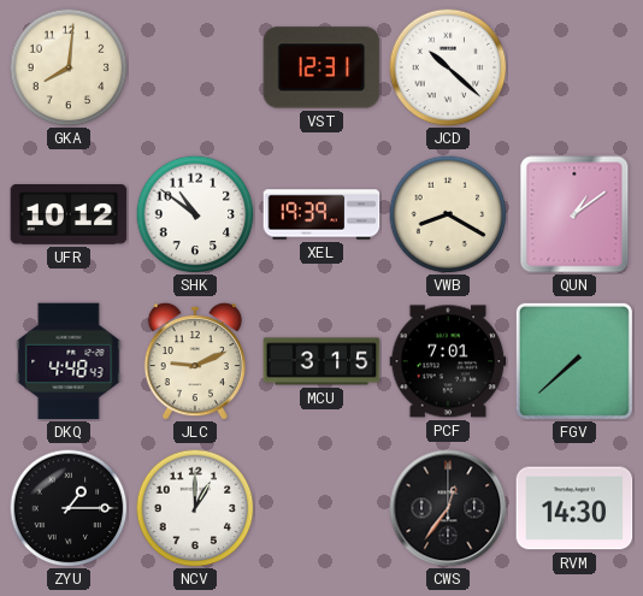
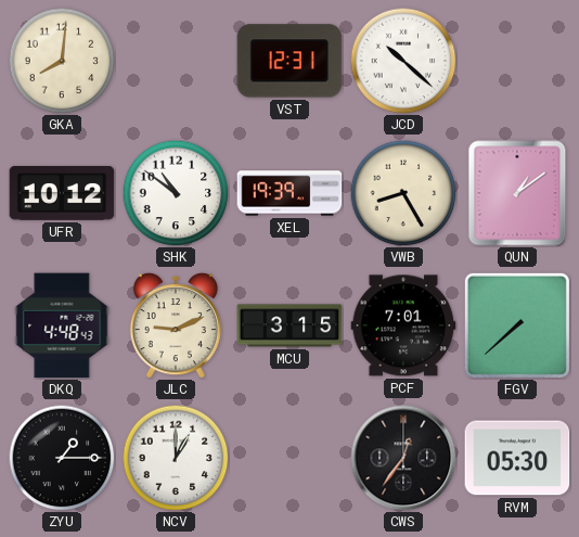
VWB: 8:20 -> 8:25 (403, 193)
RVM: 14:30 -> 05:30 (517, 458)
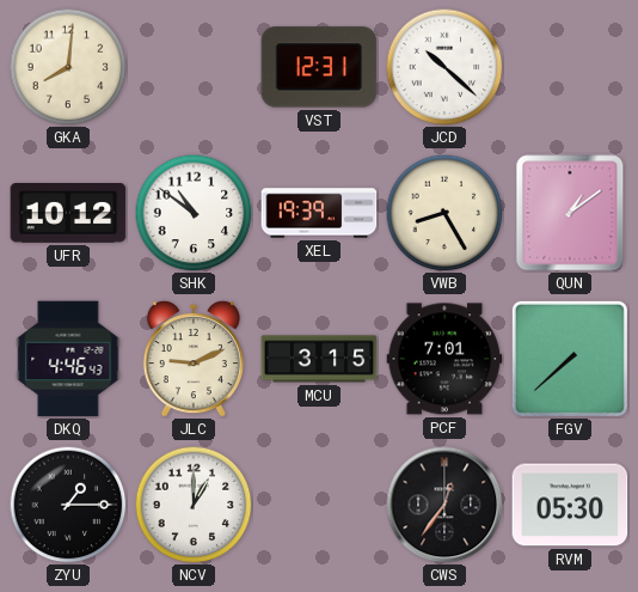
DKQ: 4:48 -> 4:46 (68, 359)
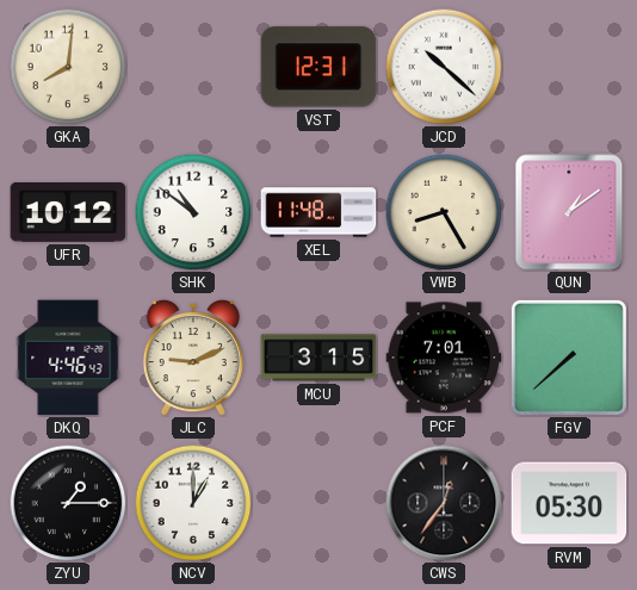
XEL: 19:39 -> 11:48 (318, 212)
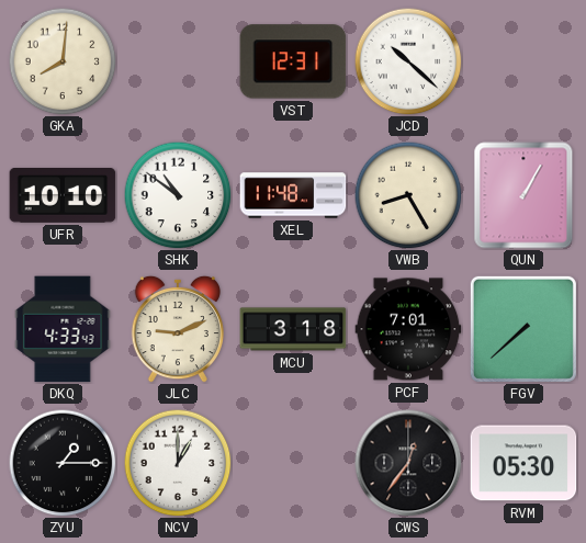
UFR: 10:12 -> 10:10 (63, 196)
QUN: 1:09 -> 1:05 (523, 195)
DKQ: 4:46 -> 4:33 (63, 329)
MCU: 3:15 -> 3:18 (293, 329)
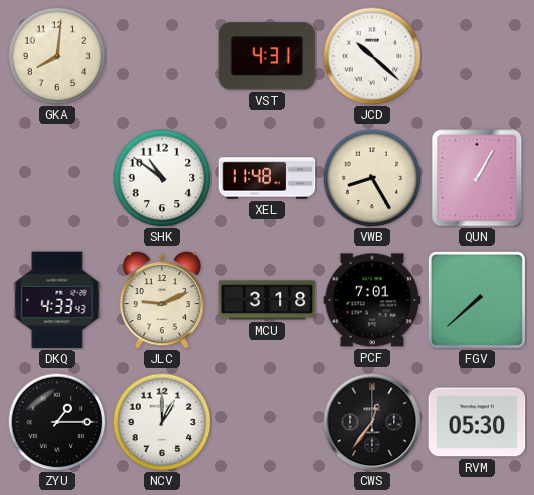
VST: 12:31 -> 4:31 (267, 56)
UFR: 10:10 -> none (63, 196)
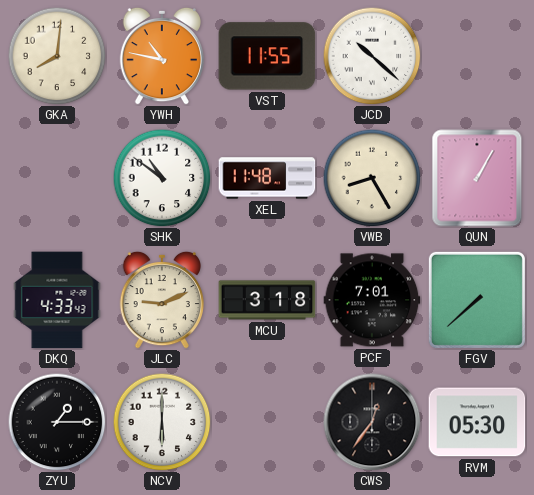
YWH: none -> 10:47 (161, 56)
VST: 4:31 -> 11:55 (267, 56)
NCV: 1:00 -> 6:00 (162, 422)
